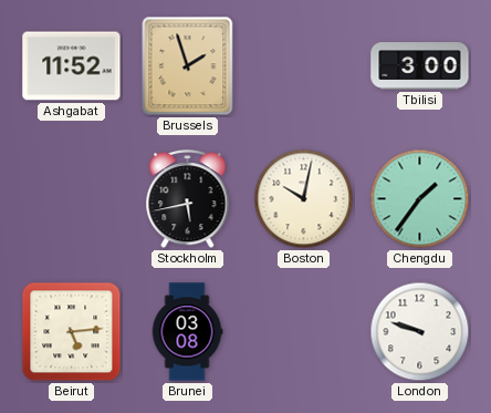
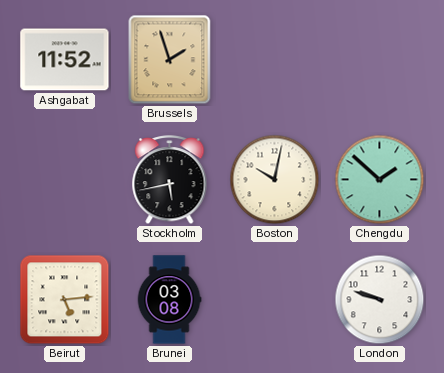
Tbilisi: 3:00 -> none (420, 66)
Chengdu: 1:36 -> 1:52 (380, 180)
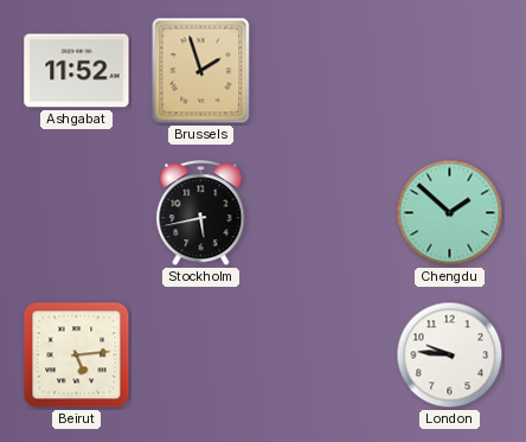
Boston: 10:02 -> none (275, 180)
Brunei: 03:08 -> none (169, 300)
London: 9:48 -> 9:46 (450, 355)
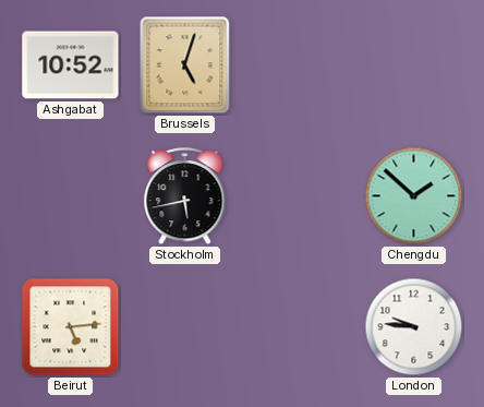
Ashgabat: 11:52 -> 10:52 (71, 65)
Brussels: 1:57 -> 5:03 (185, 65)
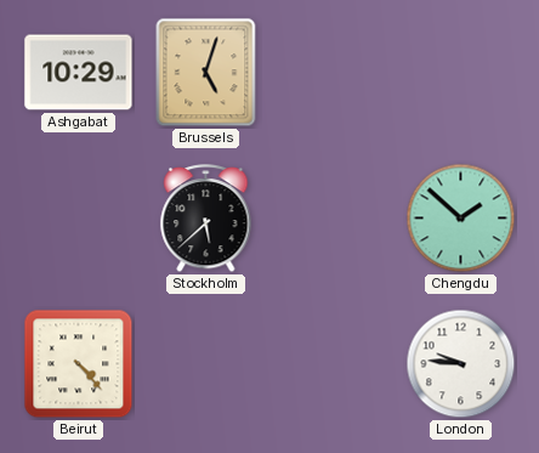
Ashgabat: 10:52 -> 10:29 (79, 73)
Stockholm: 5:43 -> 5:38 (206, 220)
Beirut: 5:14 -> 4:23 (79, 364)
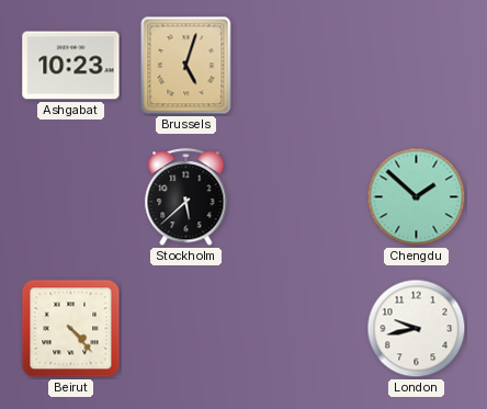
Ashgabat: 10:29 -> 10:23 (71, 66)
London: 9:46 -> 9:43 (417, 329)
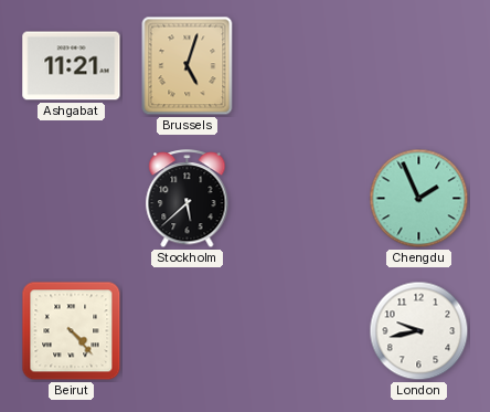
Ashgabat: 10:23 -> 11:21 (72, 66)
Chengdu: 1:52 -> 1:56 (419, 199)
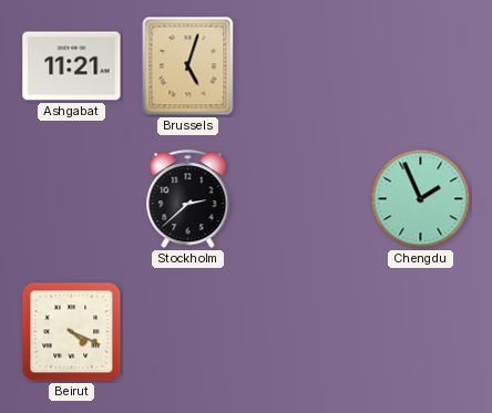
Stockholm: 5:38 -> 2:38 (188, 200)
Beirut: 4:23 -> 4:19 (72, 332)
London: 9:43 -> none (419, 331)
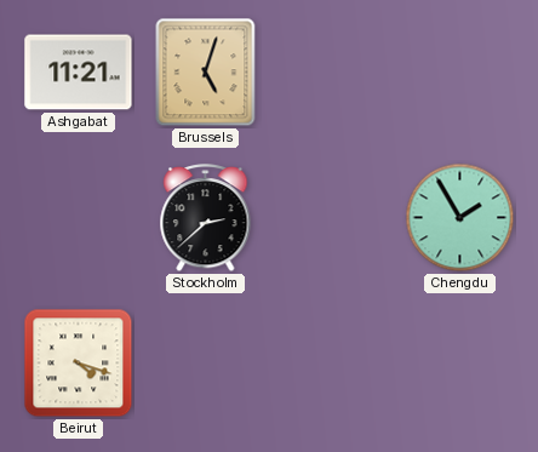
Chengdu: 1:56 -> 1:55 (460, 218)
Beirut: 4:19 -> 4:18 (79, 364)
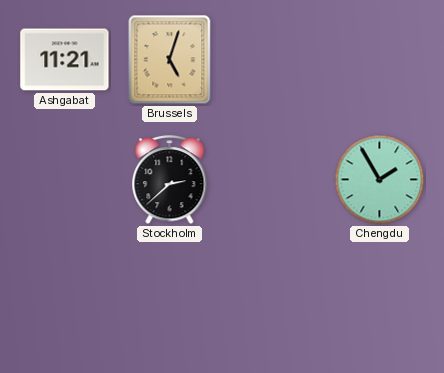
Beirut: 4:18 -> none (79, 364)
